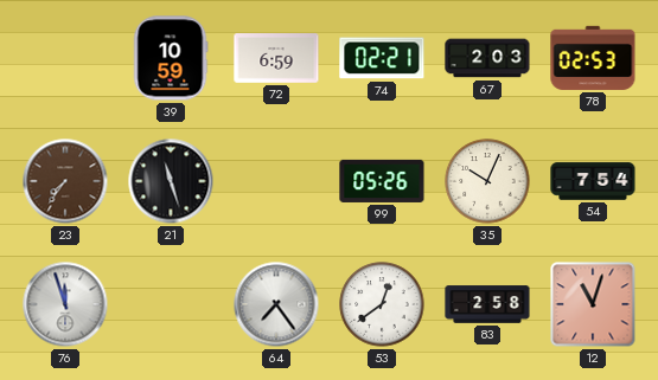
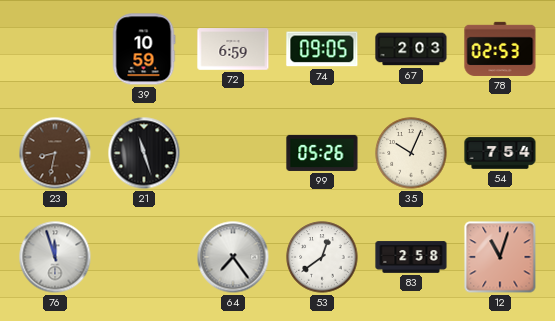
74: 02:21 -> 09:05 (322, 49)
23: 7:36 -> 8:32 (55, 153)
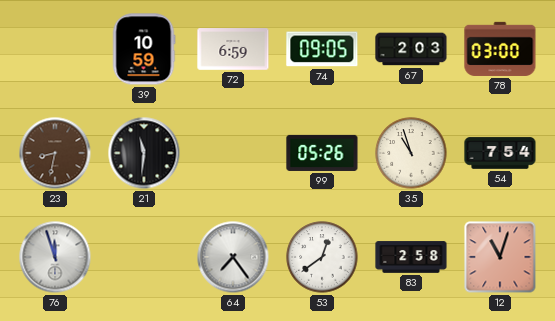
78: 02:53 -> 03:00 (500, 49)
21: 11:27 -> 11:31 (144, 153)
35: 10:04 -> 10:57 (411, 153)
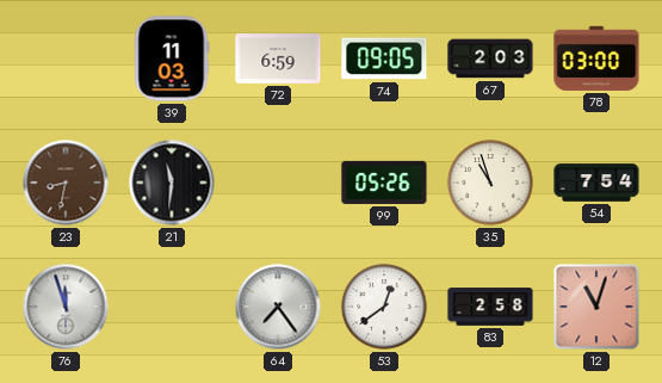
39: 10:59 -> 11:03 (172, 58)
